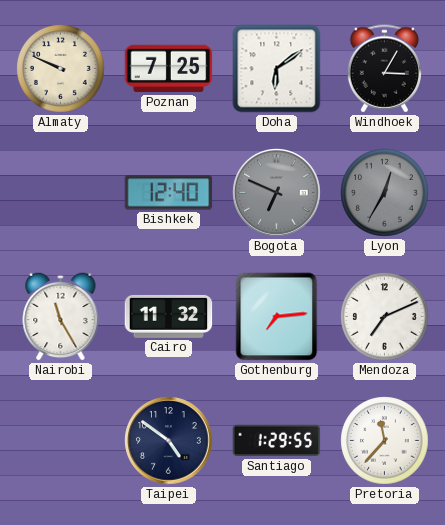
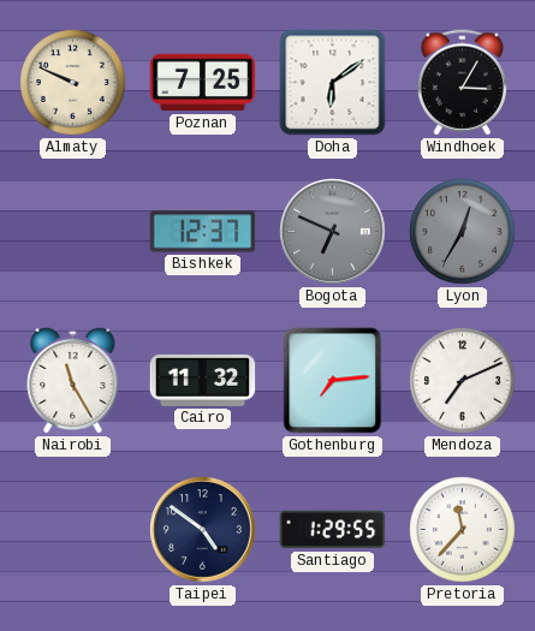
Bishkek: 12:40 -> 12:37 (203, 232)
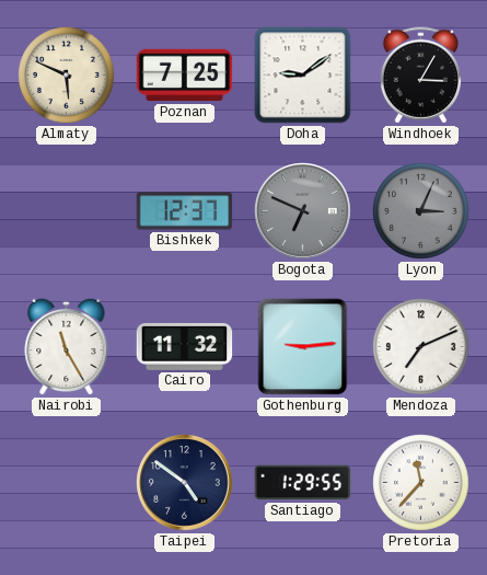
Almaty: 9:49 -> 5:49 (67, 76)
Doha: 6:09 -> 9:09 (303, 76)
Lyon: 12:35 -> 3:04 (421, 211)
Gothenburg: 7:14 -> 9:14 (303, 347)
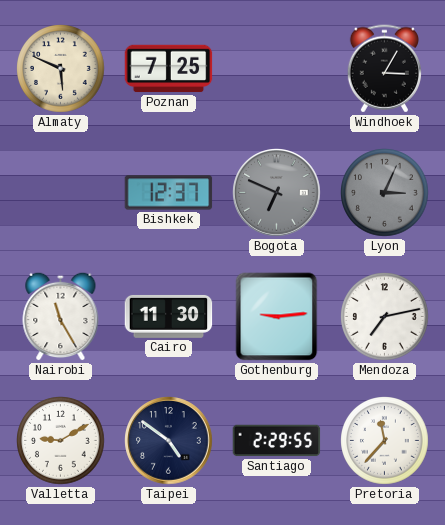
Doha: 9:09 -> none (303, 76)
Cairo: 11:32 -> 11:30 (169, 316)
Mendoza: 7:11 -> 7:13 (385, 317)
Valletta: none -> 9:10 (61, 441)
Santiago: 1:29 -> 2:29 (277, 441)
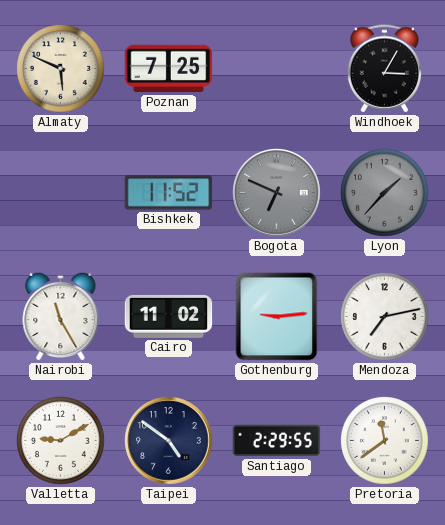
Bishkek: 12:37 -> 11:52 (169, 193)
Lyon: 3:04 -> 1:37 (385, 193)
Cairo: 11:30 -> 11:02 (169, 316)
Pretoria: 11:37 -> 11:39 (385, 441)
